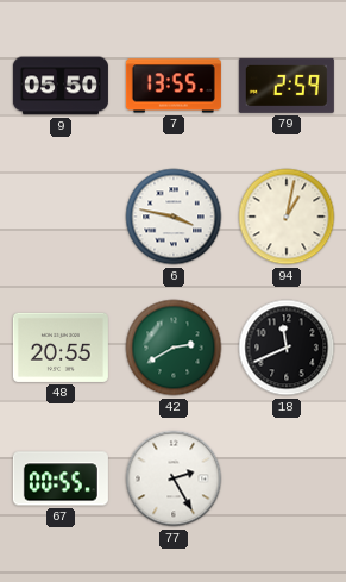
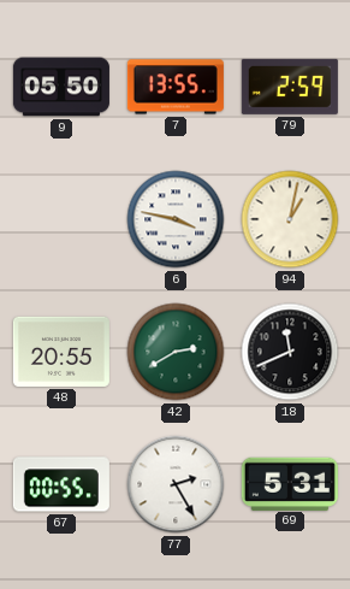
69: none -> 5:31 (290, 483)
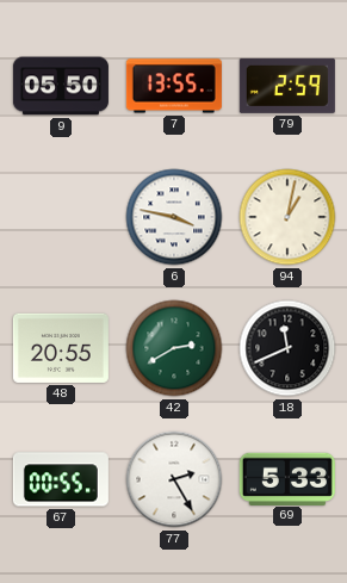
69: 5:31 -> 5:33 (287, 478)
